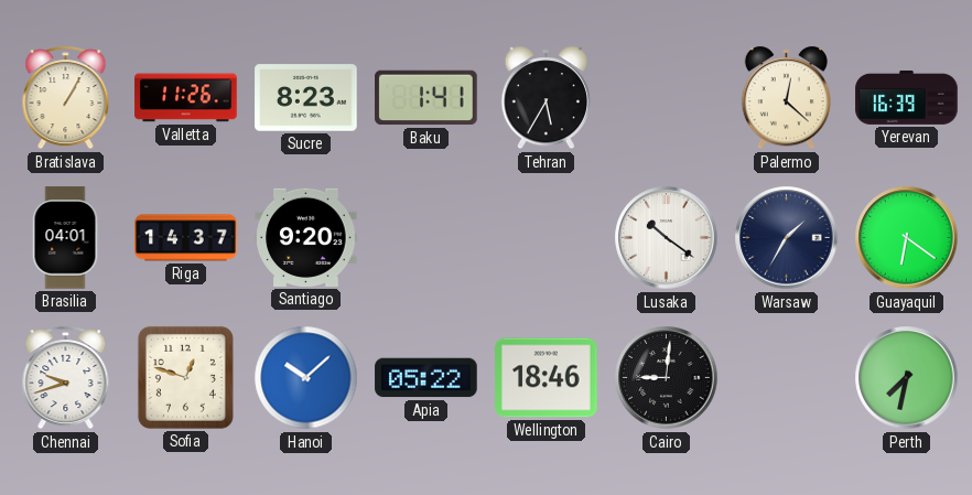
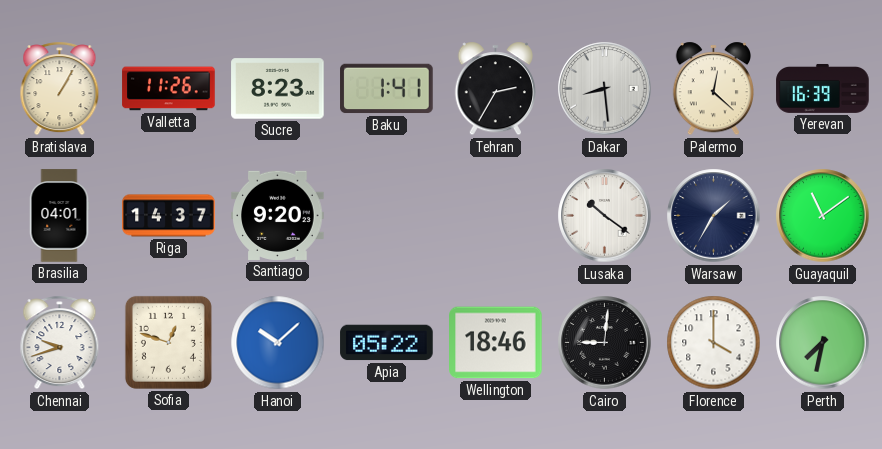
Tehran: 5:35 -> 2:35 (495, 89)
Dakar: none -> 8:29 (605, 89)
Guayaquil: 6:21 -> 11:09 (823, 216)
Florence: none -> 4:00 (714, 343)
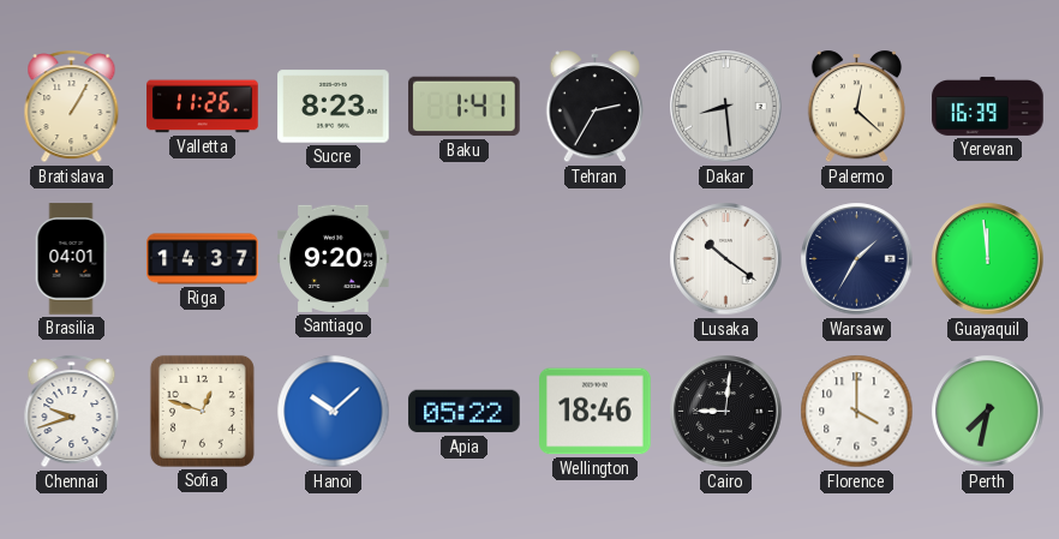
Guayaquil: 11:09 -> 11:59 (988, 259)
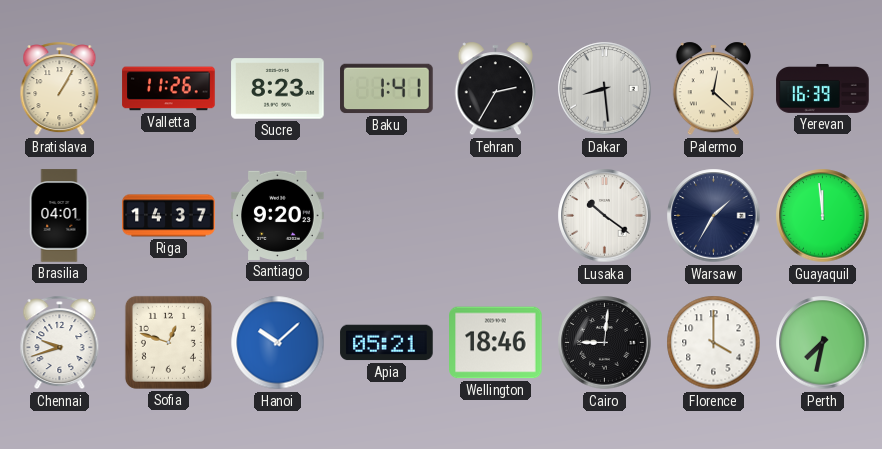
Apia: 05:22 -> 05:21 (387, 343)
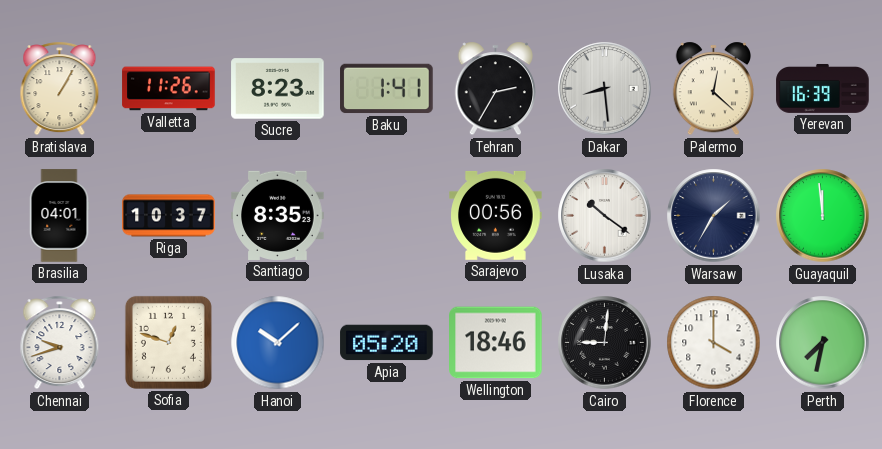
Riga: 14:37 -> 10:37 (169, 216)
Santiago: 9:20 -> 8:35 (278, 215)
Sarajevo: none -> 00:56 (496, 215)
Apia: 05:21 -> 05:20 (387, 343)
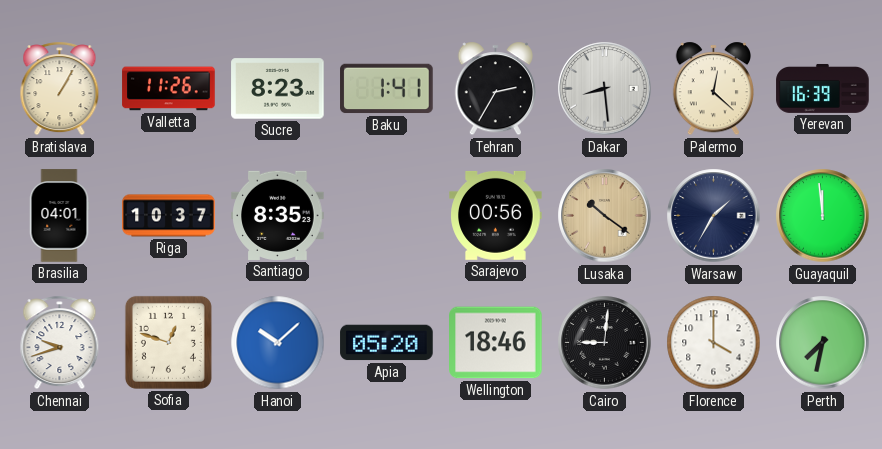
Lusaka dial: white -> champagne (605, 216)
